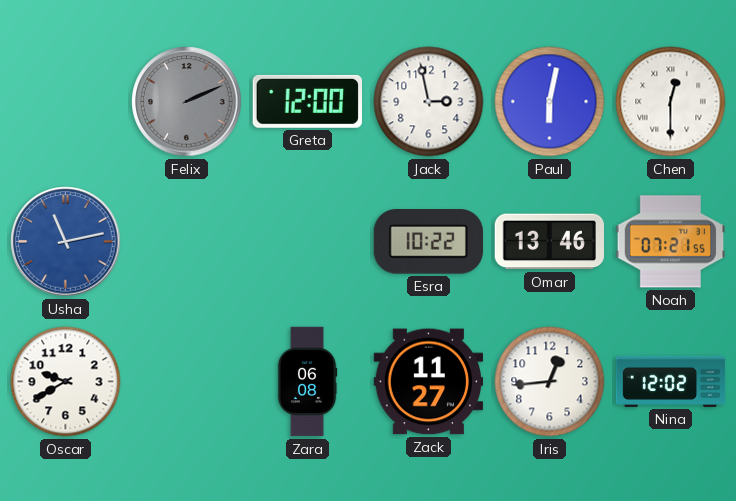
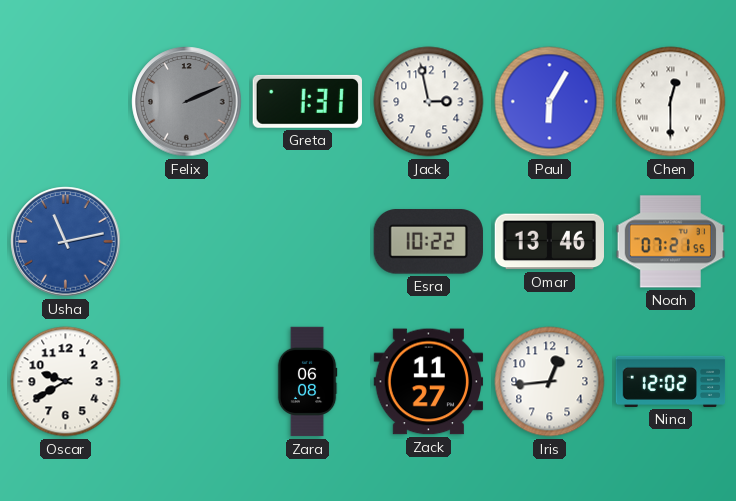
Greta: 12:00 -> 1:31 (307, 101)
Paul: 6:02 -> 6:05 (550, 102)
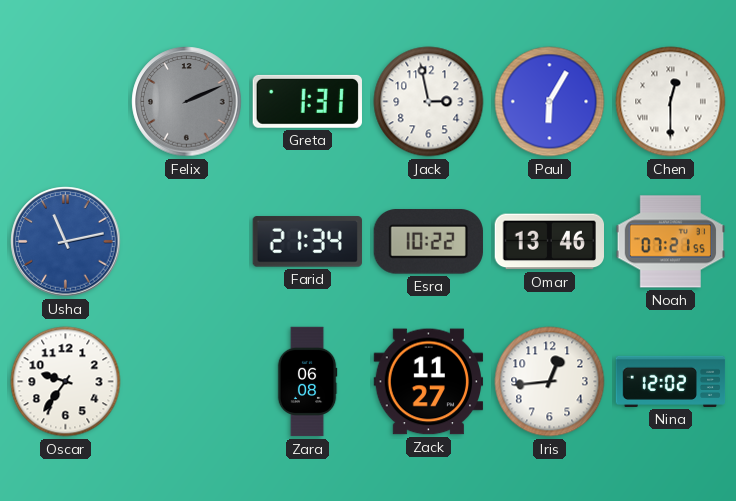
Farid: none -> 21:34 (307, 242)
Oscar: 9:40 -> 9:36 (66, 382)
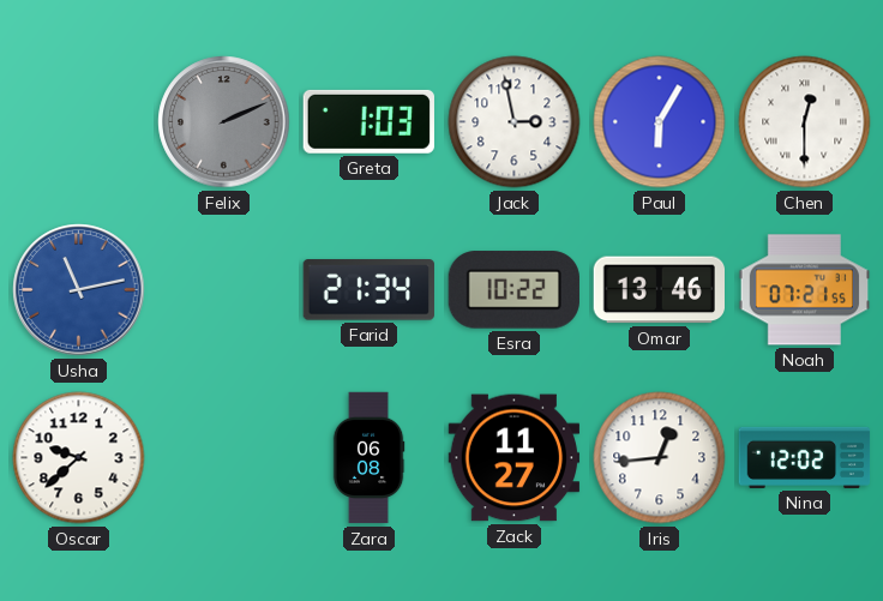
Greta: 1:31 -> 1:03 (368, 121)
Oscar: 9:36 -> 9:38 (79, 458)
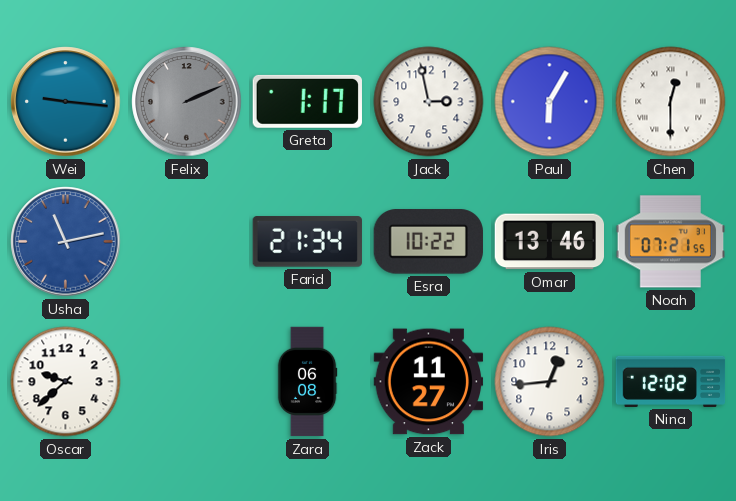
Wei: none -> 9:16 (66, 102)
Greta: 1:03 -> 1:17 (307, 101)
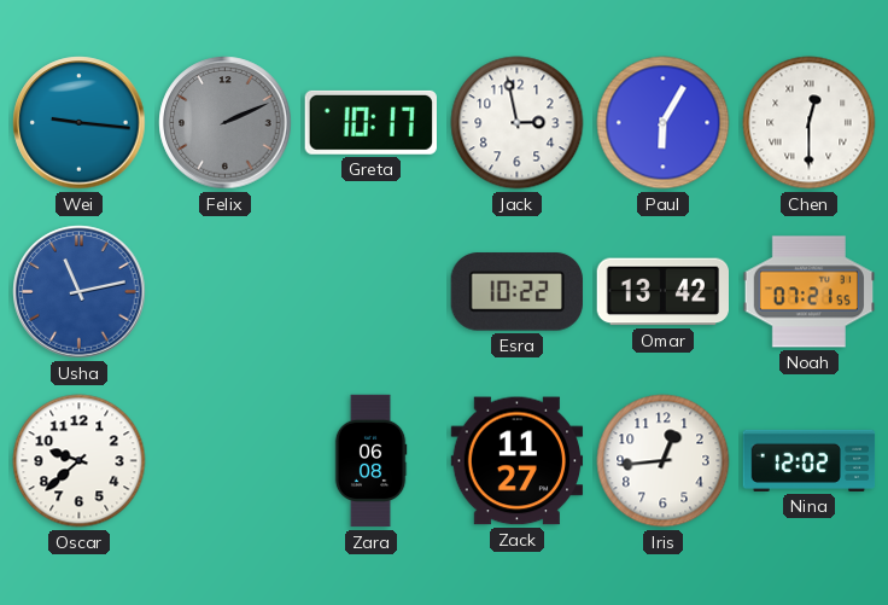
Greta: 1:17 -> 10:17 (370, 122)
Farid: 21:34 -> none (307, 242)
Omar: 13:46 -> 13:42 (662, 292)
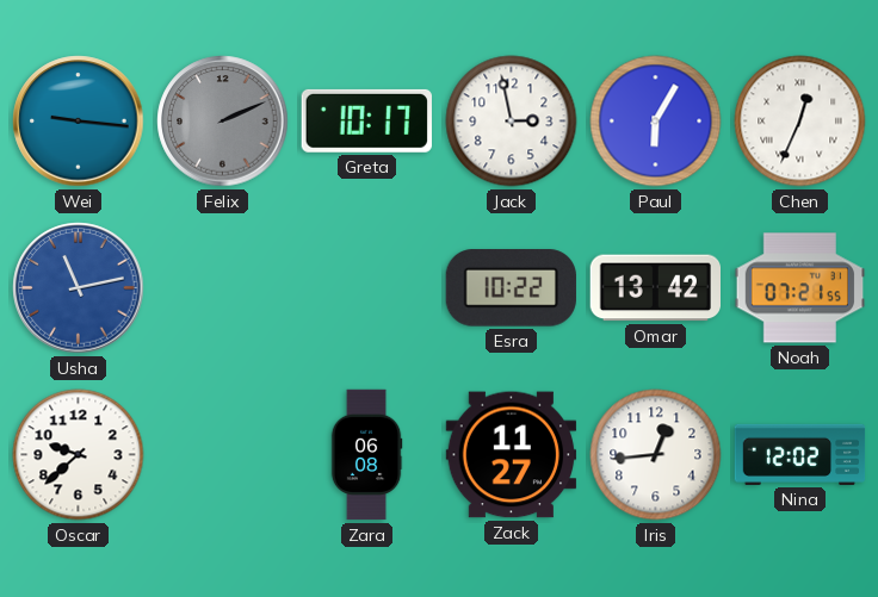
Chen: 12:30 -> 12:34 (800, 122)
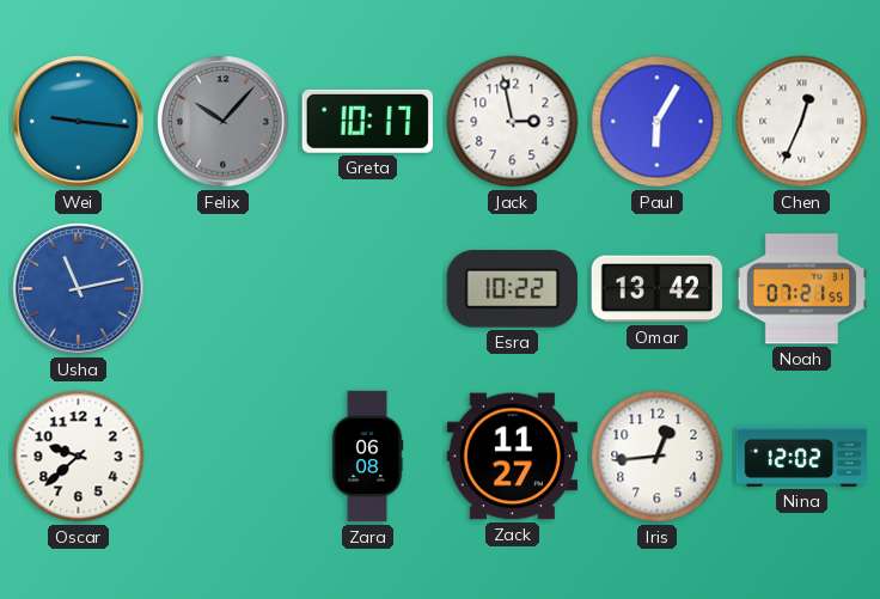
Felix: 2:11 -> 10:07 (224, 122)
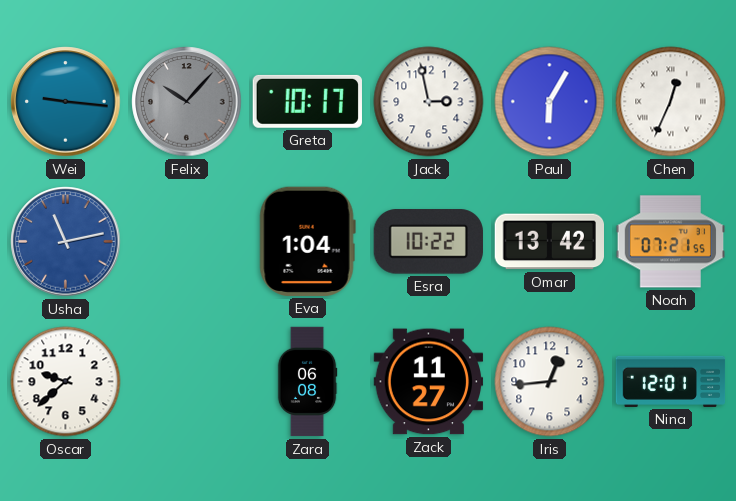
Eva: none -> 1:04 (307, 241)
Nina: 12:02 -> 12:01 (671, 381)
